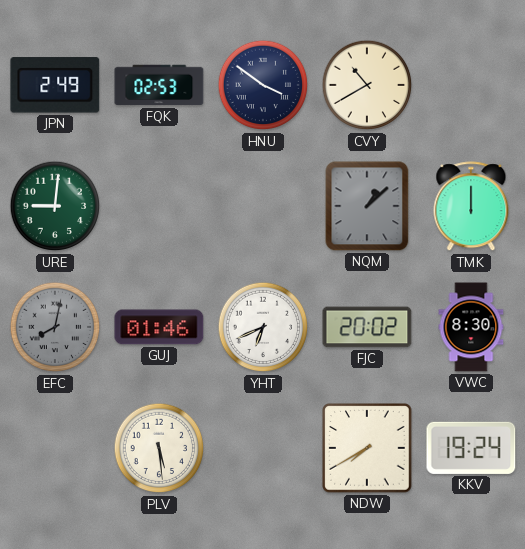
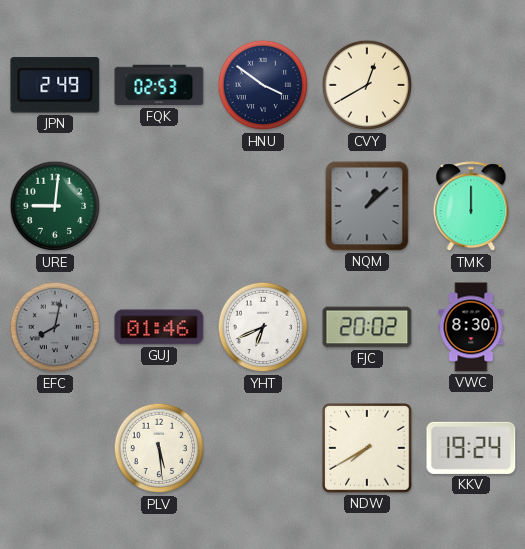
CVY: 10:40 -> 12:40 (367, 85)
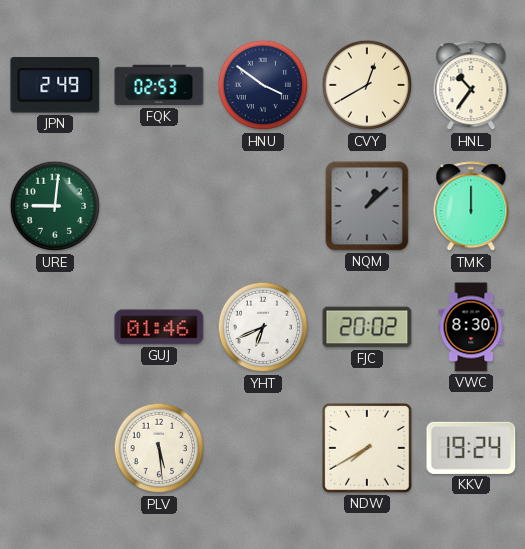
HNL: none -> 10:36 (471, 86)
EFC: 8:02 -> none (55, 327)
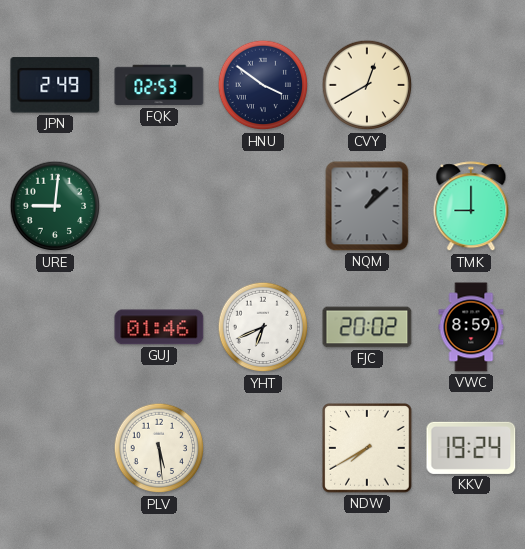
HNL: 10:36 -> none (471, 86)
TMK: 12:00 -> 9:00 (471, 207)
VWC: 8:30 -> 8:59 (471, 327)
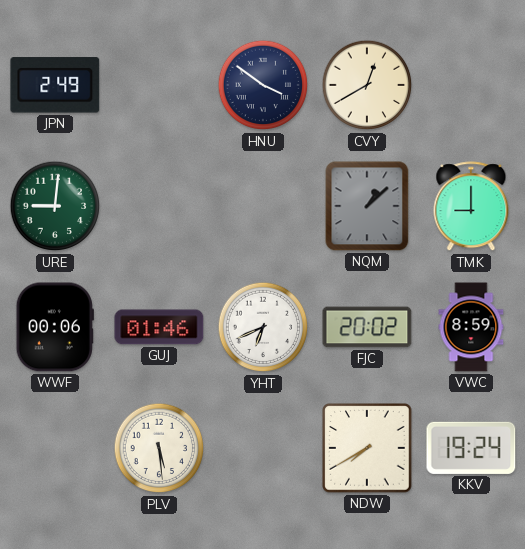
FQK: 02:53 -> none (159, 85)
WWF: none -> 00:06 (55, 327)
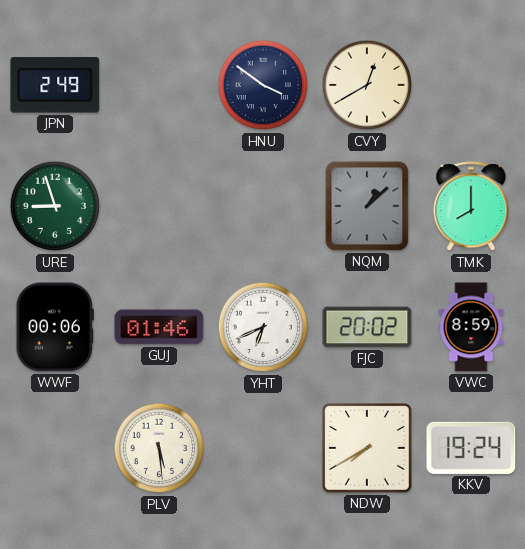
URE: 9:01 -> 8:57 (55, 206)
TMK: 9:00 -> 8:00 (471, 207)
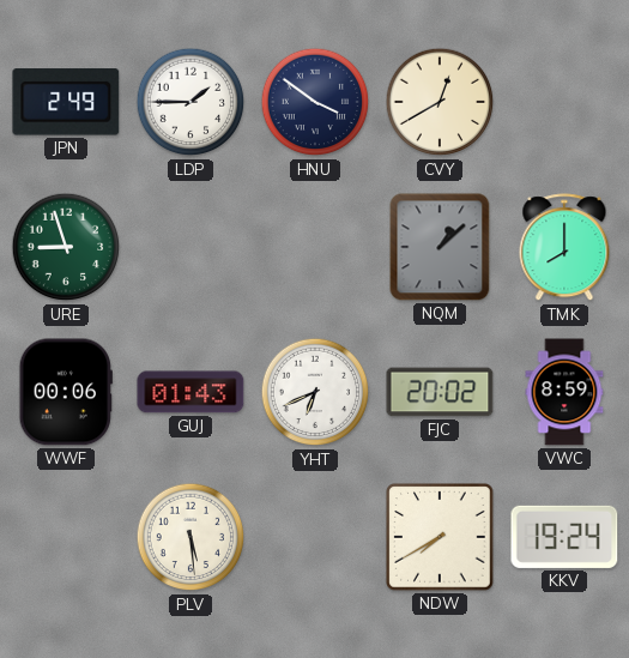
LDP: none -> 1:45 (190, 102)
GUJ: 01:46 -> 01:43 (190, 392)
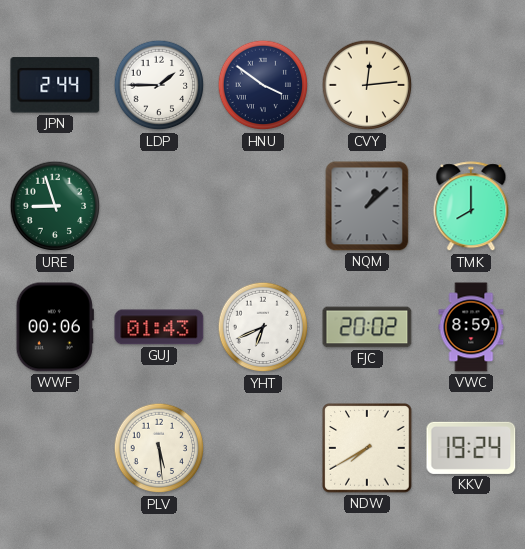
JPN: 2:49 -> 2:44 (55, 85)
CVY: 12:40 -> 12:14 (367, 85)
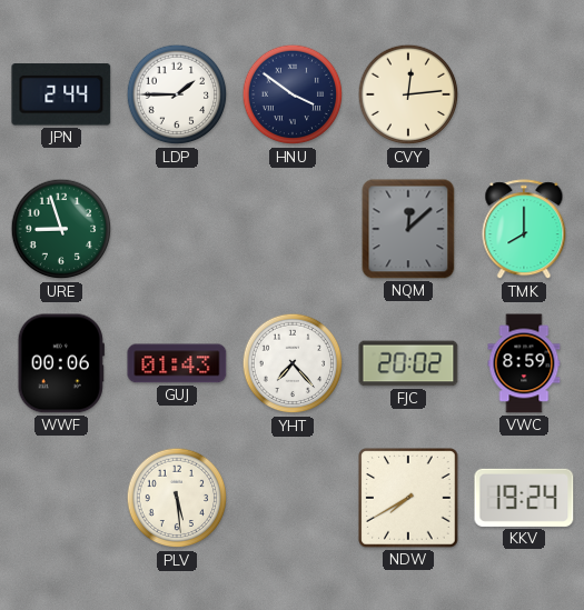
NQM: 1:08 -> 12:08 (408, 229)
YHT: 6:41 -> 7:23 (293, 363)
